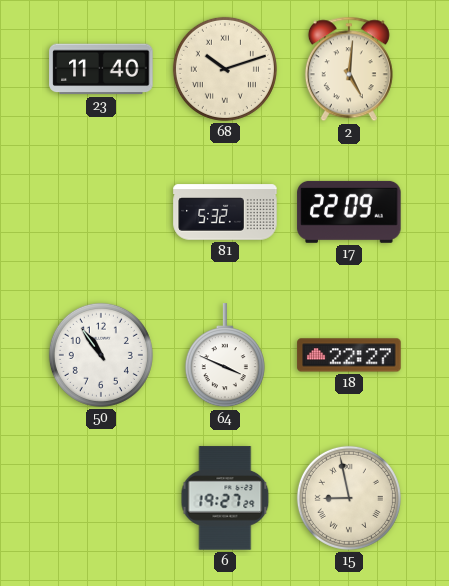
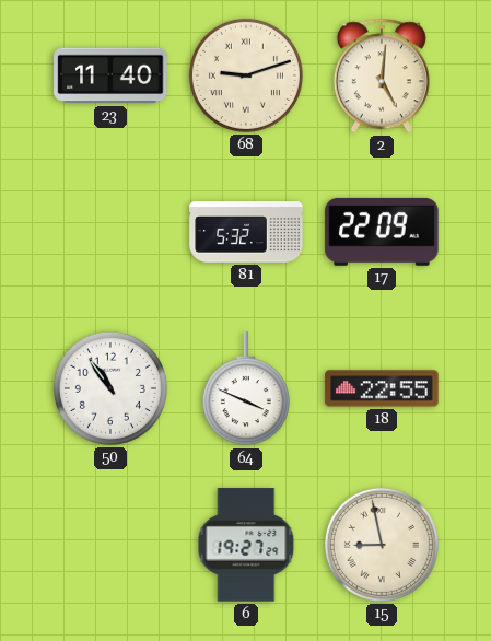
68: 10:12 -> 9:12 (246, 75)
18: 22:27 -> 22:55 (382, 388)
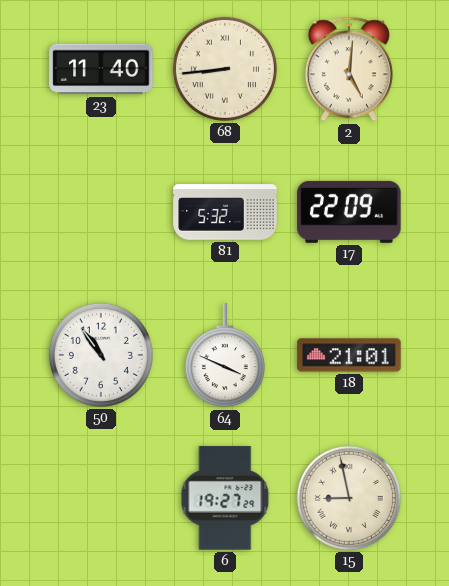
68: 9:12 -> 8:44 (225, 69)
18: 22:55 -> 21:01 (349, 355)
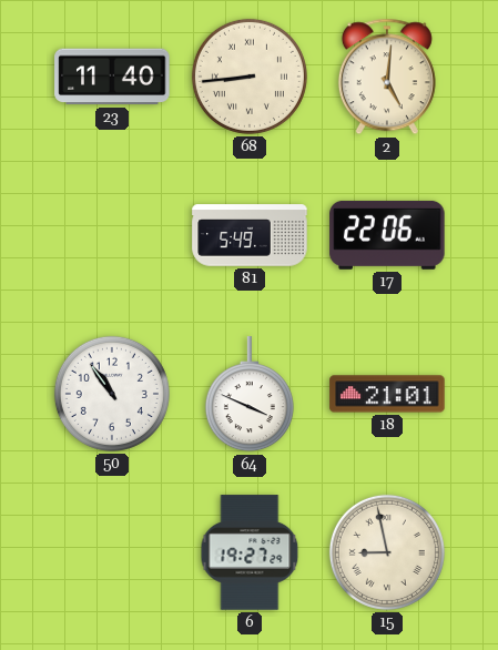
81: 5:32 -> 5:49 (250, 235)
17: 22:09 -> 22:06 (387, 235)
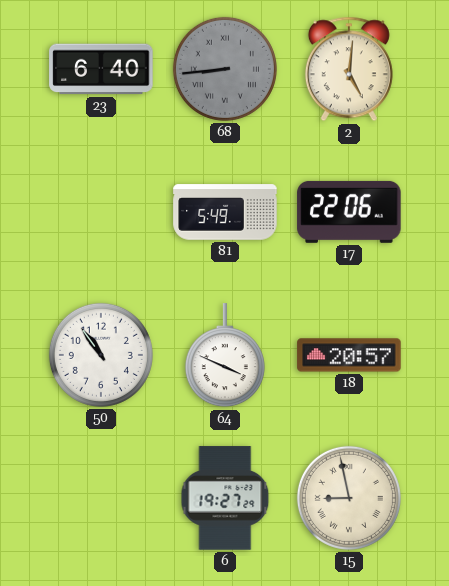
23: 11:40 -> 6:40 (101, 69)
68 dial: cream -> grey (225, 69)
18: 21:01 -> 20:57 (349, 355)
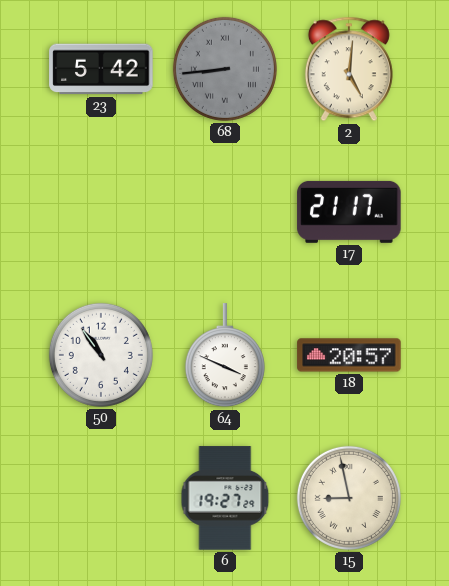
23: 6:40 -> 5:42 (101, 69)
81: 5:49 -> none (225, 212)
17: 22:06 -> 21:17 (349, 212)
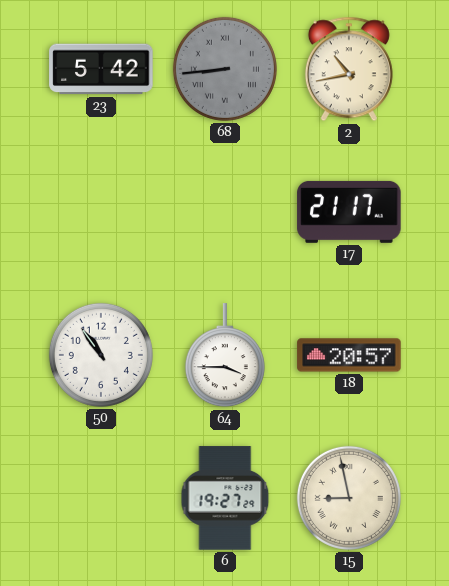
2: 5:01 -> 10:43 (349, 69)
64: 3:49 -> 3:45 (225, 356)
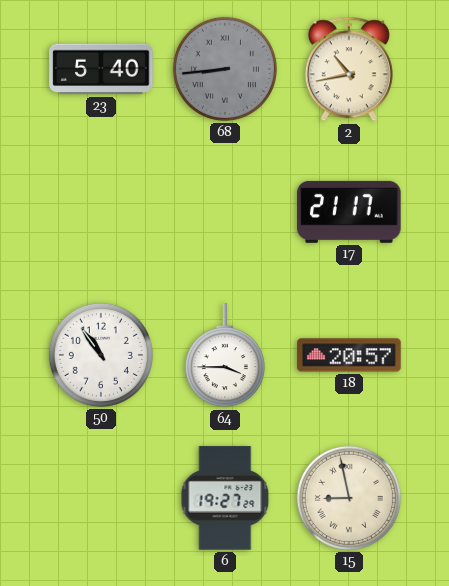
23: 5:42 -> 5:40 (101, 69)
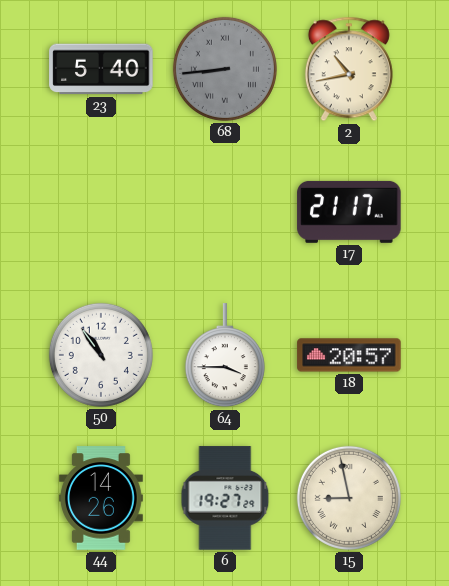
44: none -> 14:26 (101, 498)
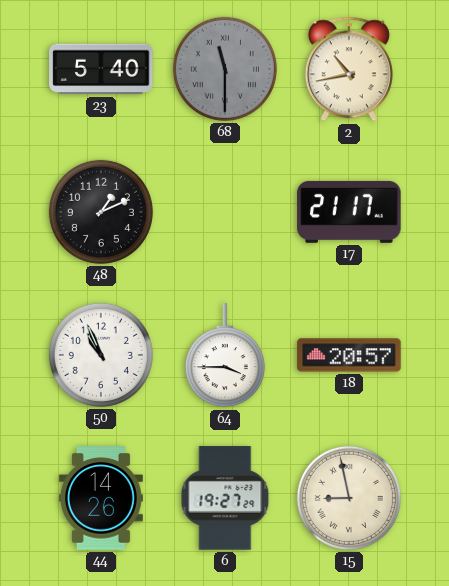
68: 8:44 -> 11:30 (225, 69)
48: none -> 1:11 (101, 212)
50: 10:54 -> 10:56 (101, 355)
